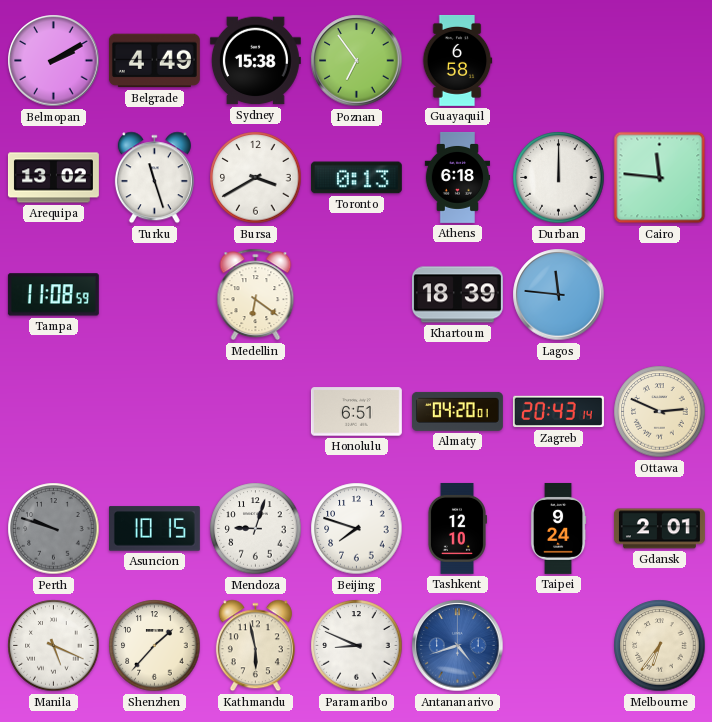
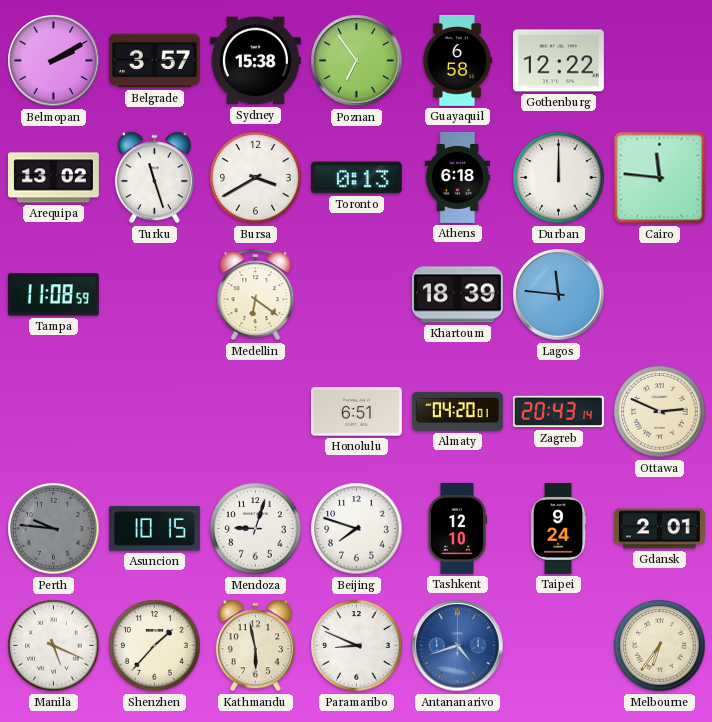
Belgrade: 4:49 -> 3:57 (154, 61)
Gothenburg: none -> 12:22 (558, 61)
Perth: 9:48 -> 9:46 (54, 529)
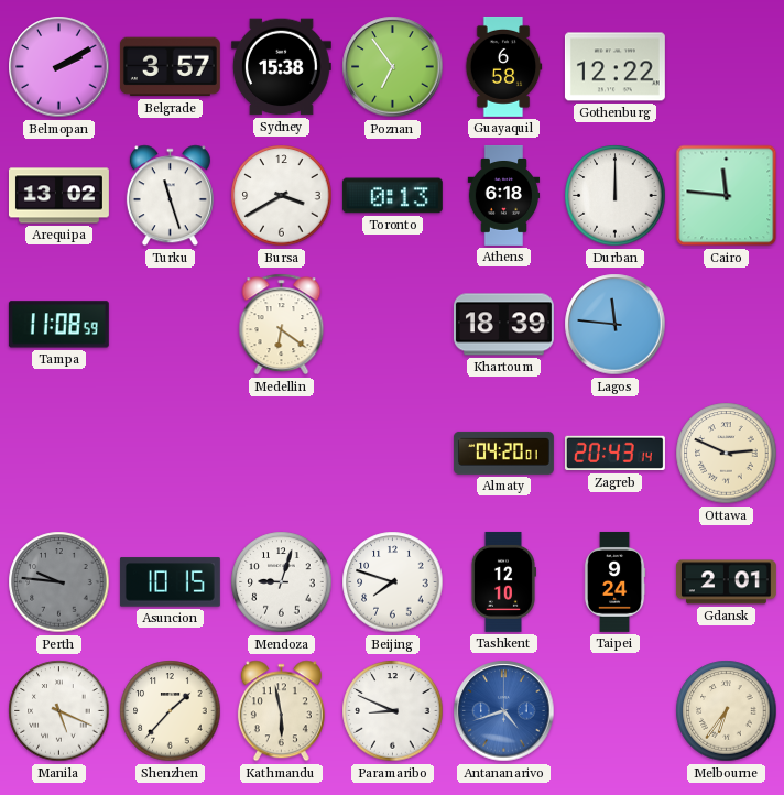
Honolulu: 6:51 -> none (356, 412)
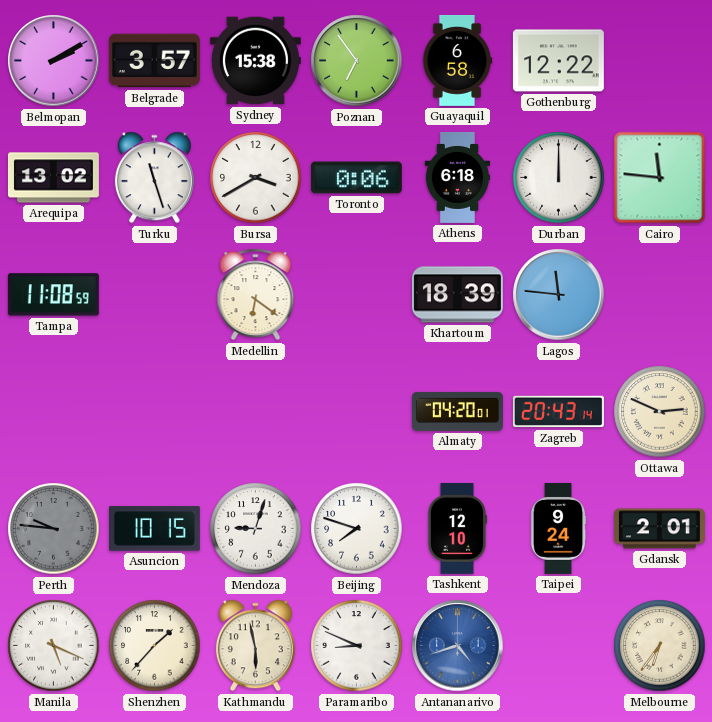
Toronto: 0:13 -> 0:06 (356, 178)
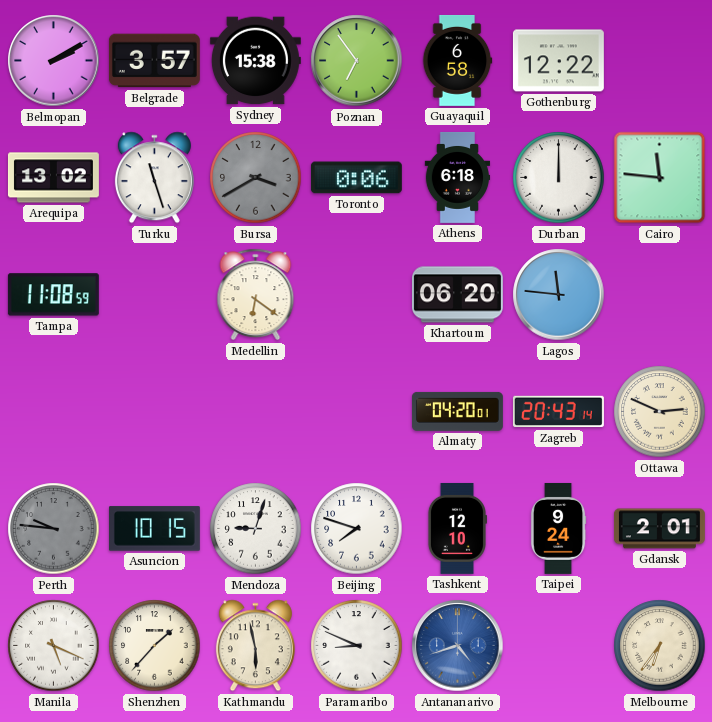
Bursa dial: white -> grey (256, 178)
Khartoum: 18:39 -> 06:20 (457, 295)
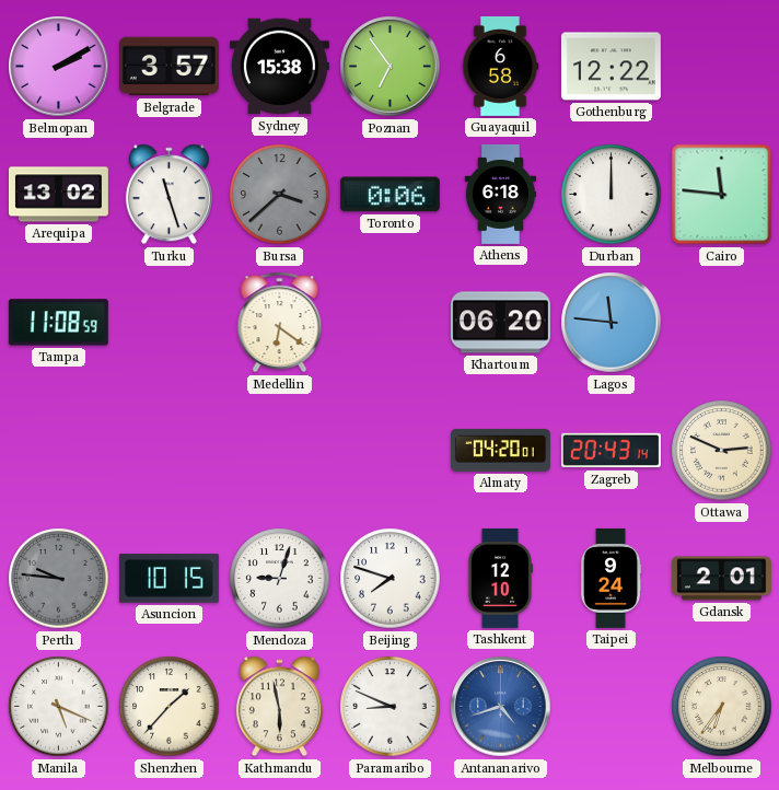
Bursa: 3:40 -> 3:38 (280, 195)
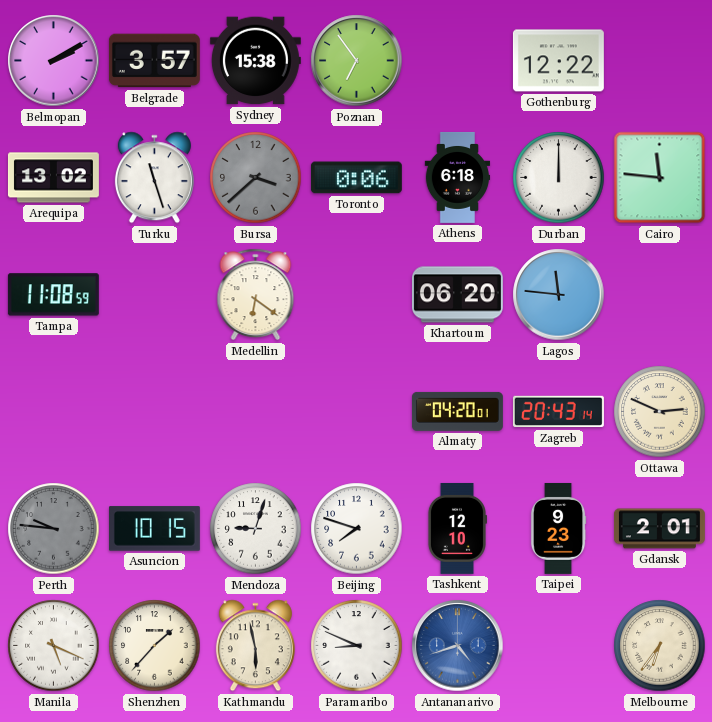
Guayaquil: 6:58 -> none (500, 66)
Taipei: 9:24 -> 9:23 (558, 528)
